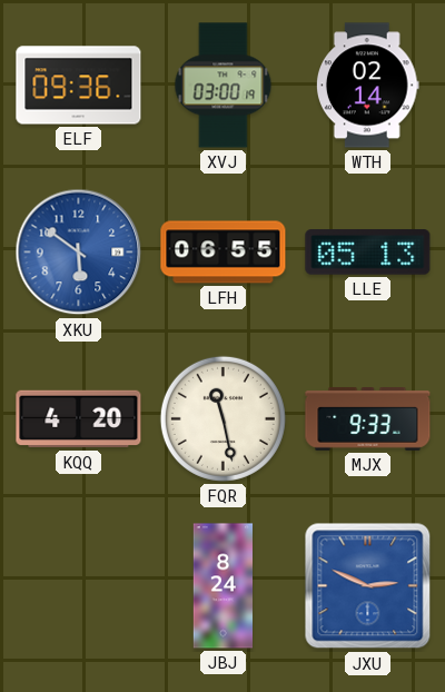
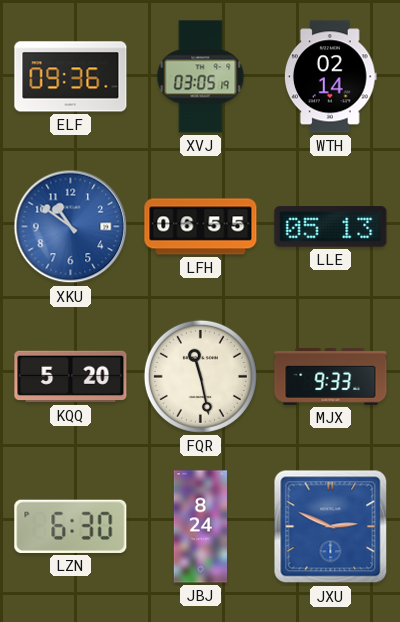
XVJ: 03:00 -> 03:05 (201, 77)
XKU: 5:51 -> 10:51 (71, 227)
KQQ: 4:20 -> 5:20 (71, 377)
LZN: none -> 6:30 (71, 526)
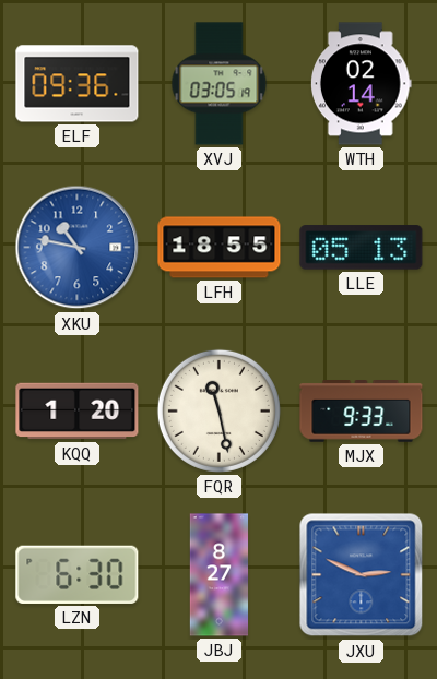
XKU: 10:51 -> 10:47 (78, 248)
LFH: 06:55 -> 18:55 (220, 248)
KQQ: 5:20 -> 1:20 (78, 412)
JBJ: 8:24 -> 8:27 (220, 575)
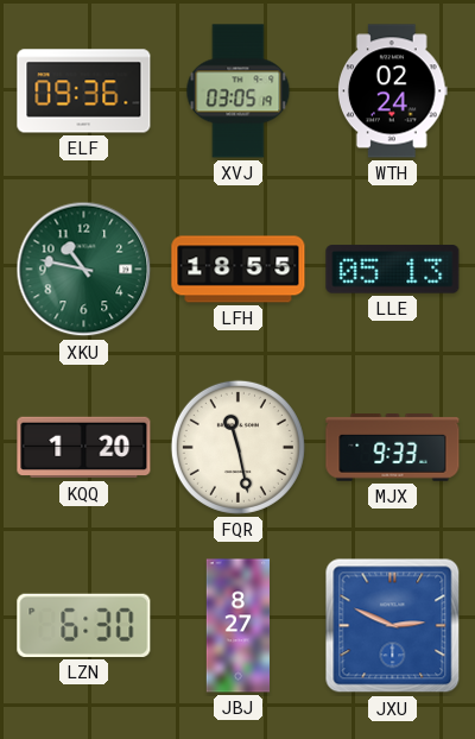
WTH: 02:14 -> 02:24 (393, 91)
XKU dial: blue -> green (84, 270)
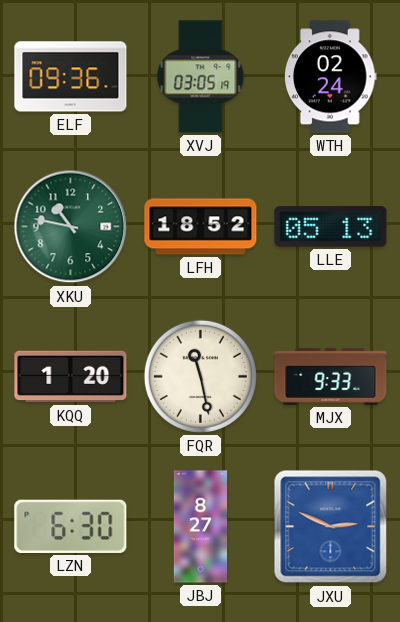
LFH: 18:55 -> 18:52 (201, 227)
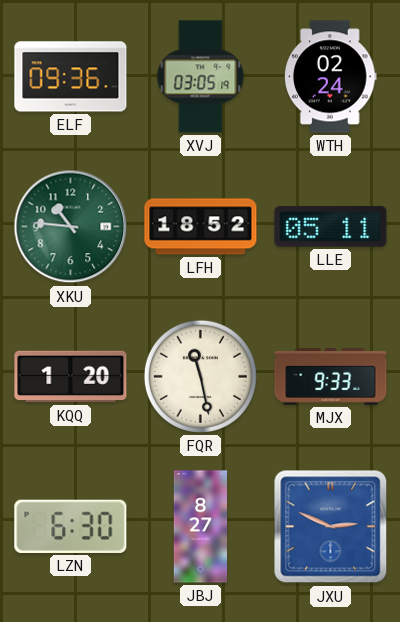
XKU: 10:47 -> 10:46 (71, 227)
LLE: 05:13 -> 05:11 (331, 227)
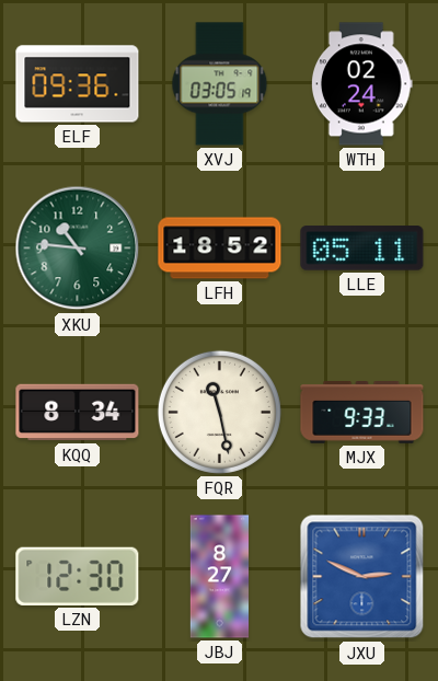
KQQ: 1:20 -> 8:34 (78, 413)
LZN: 6:30 -> 12:30 (78, 576)
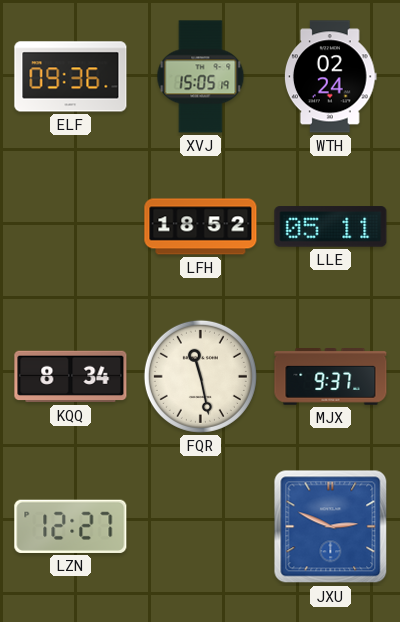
XVJ: 03:05 -> 15:05 (201, 77)
XKU: 10:46 -> none (78, 249)
MJX: 9:33 -> 9:37 (331, 377)
LZN: 12:30 -> 12:27 (71, 526)
JBJ: 8:27 -> none (220, 577)
